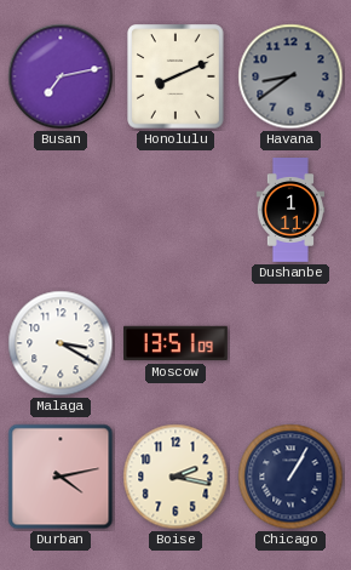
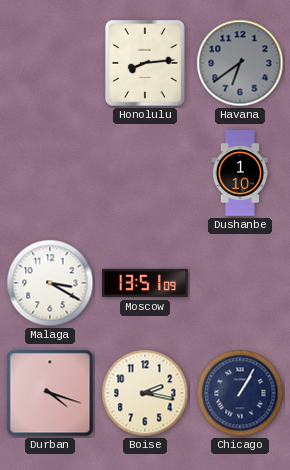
Busan: 7:13 -> none (61, 76)
Honolulu: 8:11 -> 8:14 (145, 63)
Havana: 8:39 -> 6:39 (240, 63)
Dushanbe: 1:11 -> 1:10 (239, 174)
Durban: 4:13 -> 4:18 (50, 393)
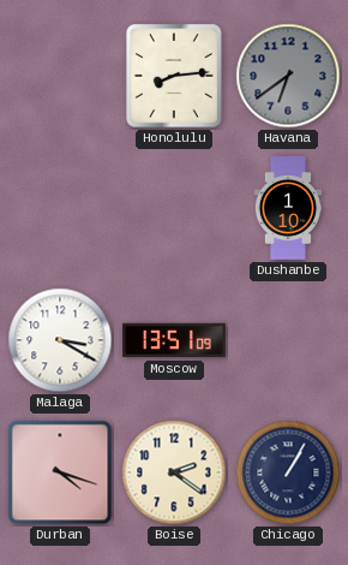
Boise: 2:17 -> 2:21 (174, 472)
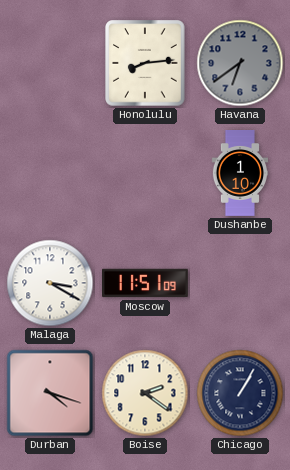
Moscow: 13:51 -> 11:51 (146, 283)
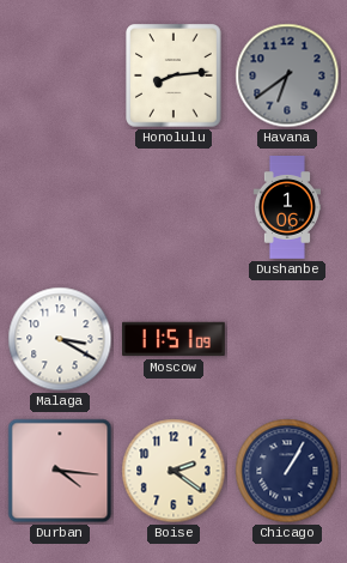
Dushanbe: 1:10 -> 1:06 (286, 208)
Durban: 4:18 -> 4:16 (60, 471)
